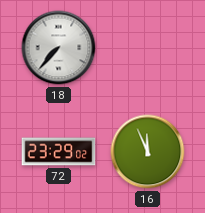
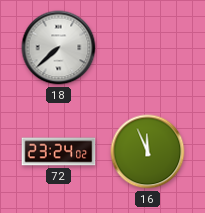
18: 7:37 -> 7:38 (59, 48)
72: 23:29 -> 23:24 (59, 152)
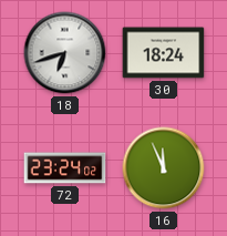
18: 7:38 -> 6:42 (65, 53)
30: none -> 18:24 (164, 53)
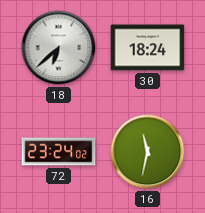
18: 6:42 -> 6:38 (59, 48)
16: 11:56 -> 11:32 (148, 152)
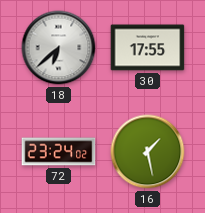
30: 18:24 -> 17:55 (148, 48)
16: 11:32 -> 1:28 (148, 152)
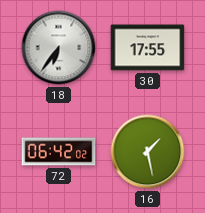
18: 6:38 -> 6:36 (59, 48)
72: 23:24 -> 06:42 (59, 152)
